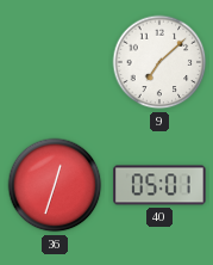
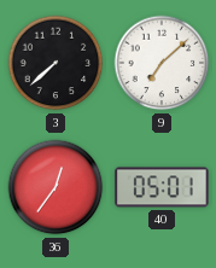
3: none -> 7:38 (56, 63)
36: 12:33 -> 12:36 (56, 187)
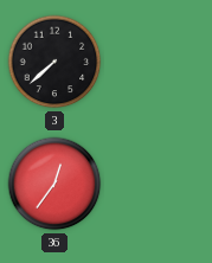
9: 7:08 -> none (162, 63)
40: 05:01 -> none (162, 187)
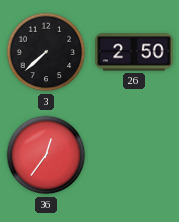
26: none -> 2:50 (134, 52)
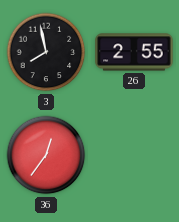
3: 7:38 -> 7:58 (46, 52)
26: 2:50 -> 2:55 (134, 52)
